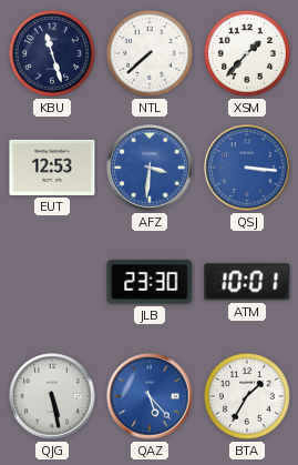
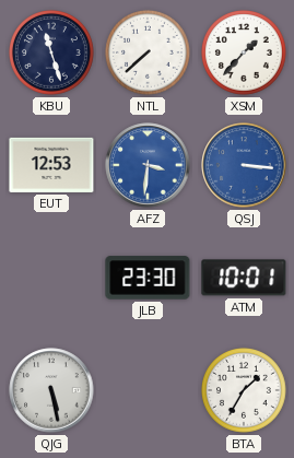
QAZ: 5:23 -> none (150, 396)
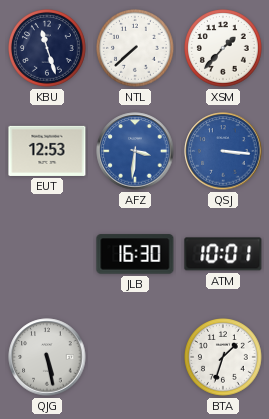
JLB: 23:30 -> 16:30 (135, 254)
BTA: 1:35 -> 1:33 (224, 358)
